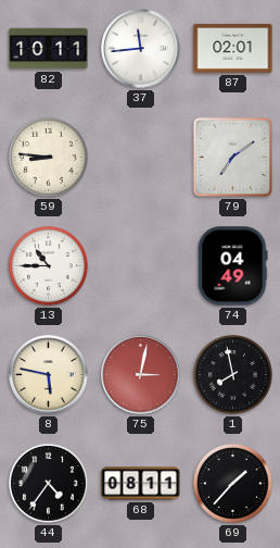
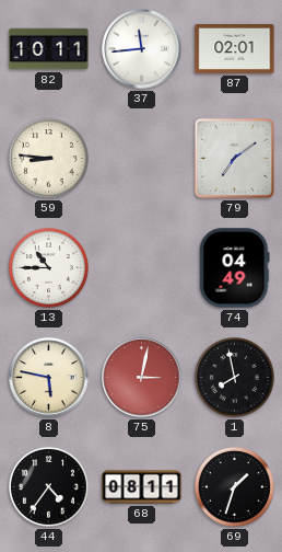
69: 1:37 -> 1:33 (234, 486)
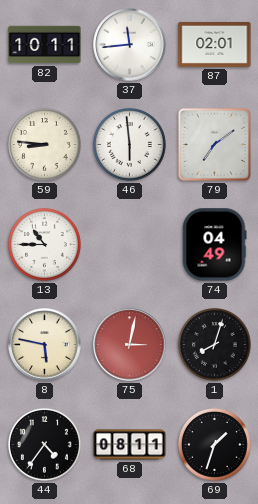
46: none -> 5:59 (129, 144)
1: 7:58 -> 8:03 (214, 344)
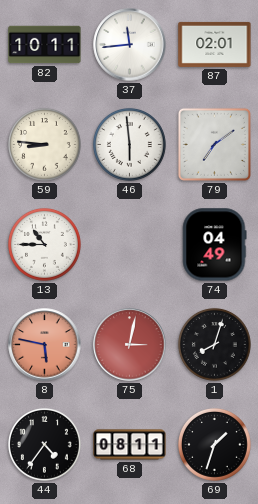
8 dial: cream -> salmon (45, 345)
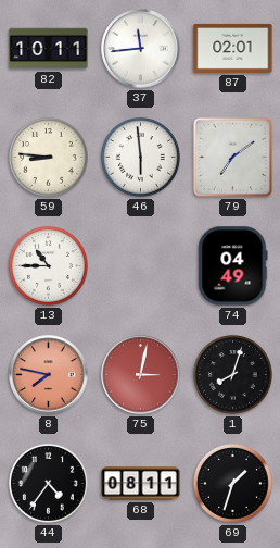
8: 5:47 -> 7:47 (49, 375)
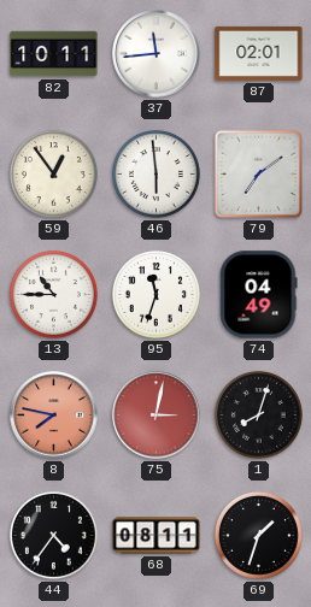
59: 8:46 -> 12:54 (53, 173)
95: none -> 11:33 (155, 294)
